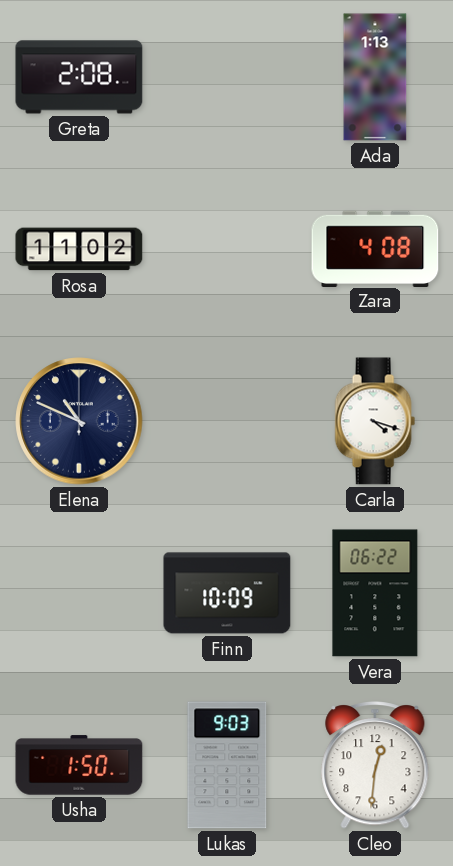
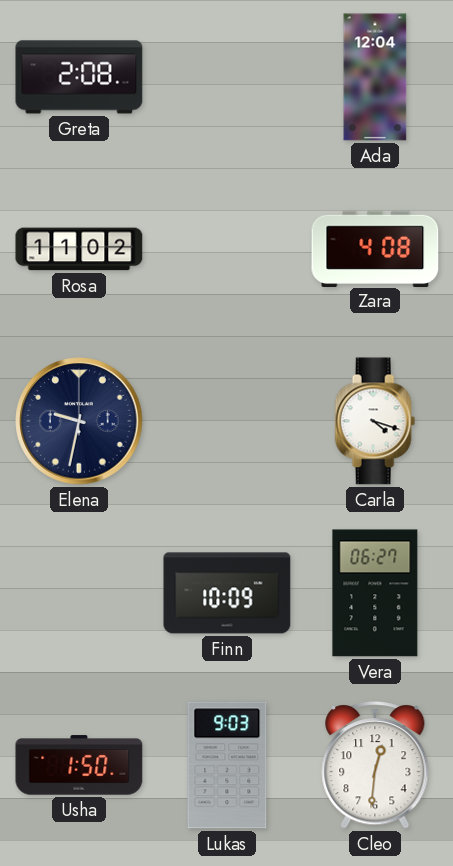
Ada: 1:13 -> 12:04 (375, 77)
Elena: 10:49 -> 9:32 (79, 421)
Vera: 06:22 -> 06:27 (375, 593)
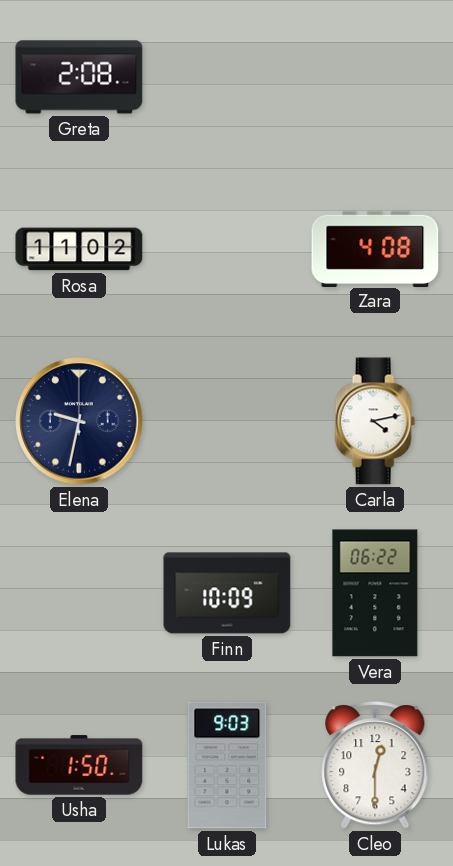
Ada: 12:04 -> none (375, 77)
Carla: 4:18 -> 4:13 (375, 421)
Vera: 06:27 -> 06:22 (375, 593)
Cleo: 12:31 -> 12:30 (375, 766)
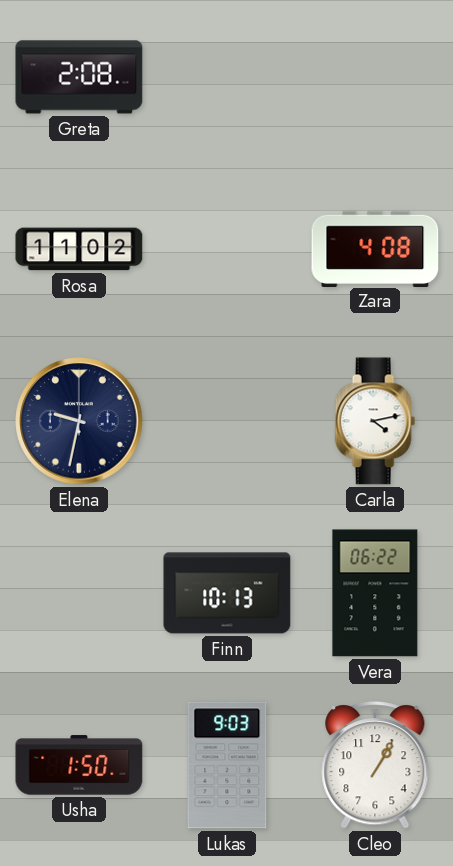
Finn: 10:09 -> 10:13 (227, 593)
Cleo: 12:30 -> 1:05 (375, 766)
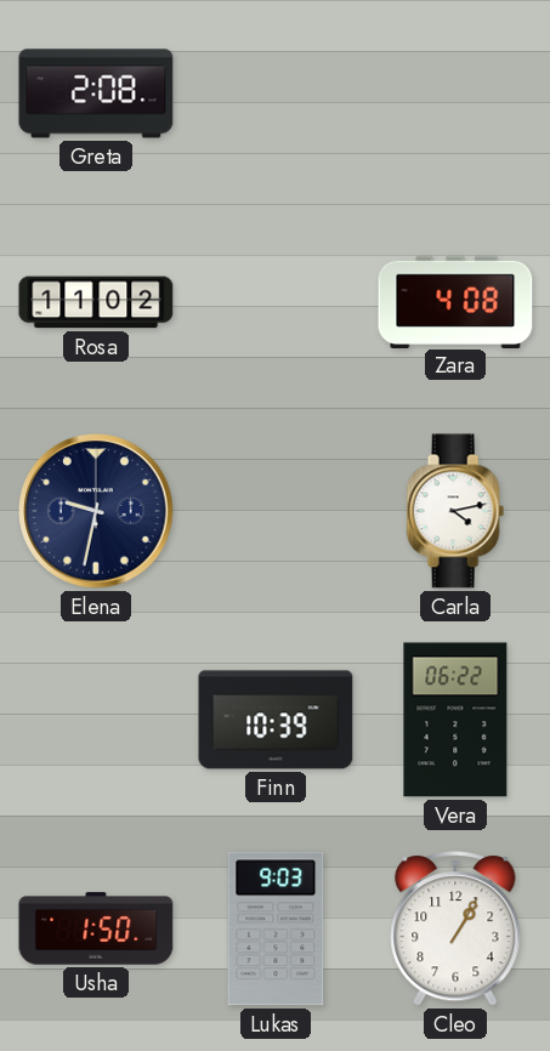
Finn: 10:13 -> 10:39 (276, 720)
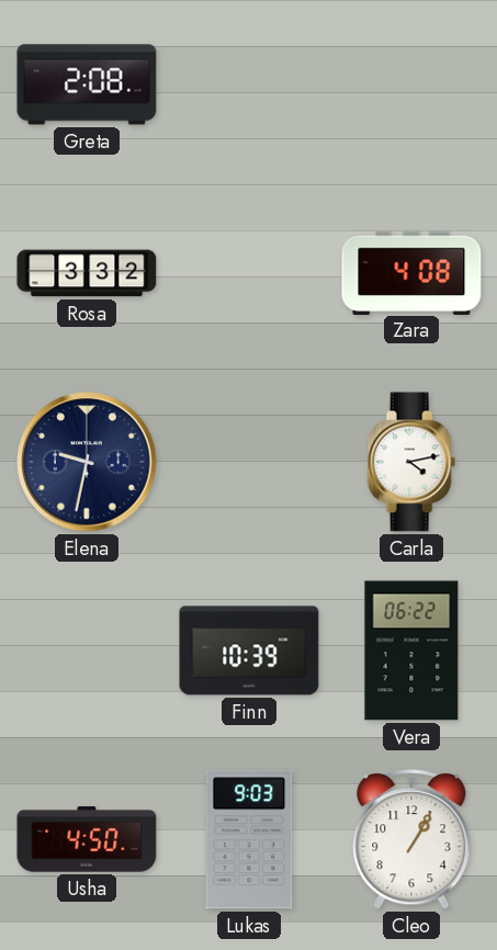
Rosa: 11:02 -> 3:32 (87, 273)
Usha: 1:50 -> 4:50 (87, 839)
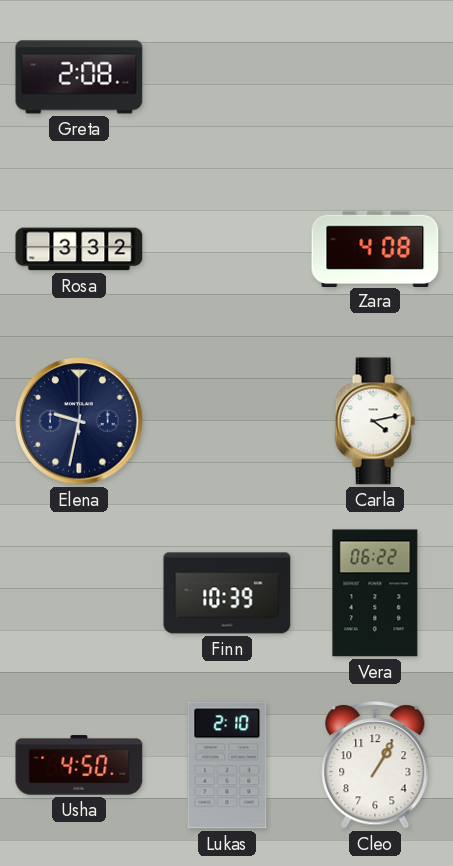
Lukas: 9:03 -> 2:10 (227, 765)
